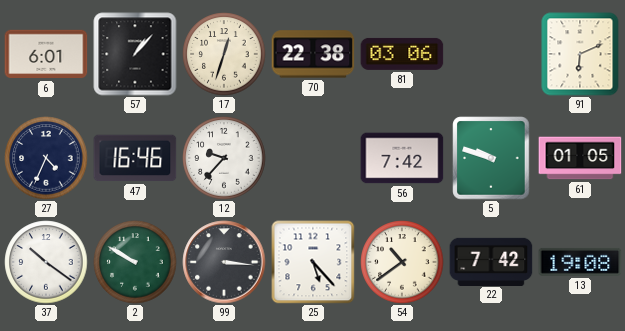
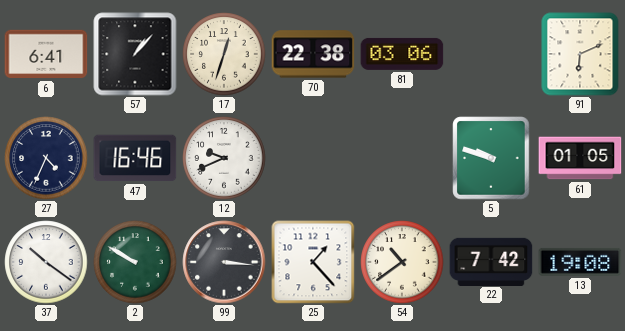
6: 6:01 -> 6:41 (46, 54)
12: 9:37 -> 9:41 (224, 158)
56: 7:42 -> none (402, 158)
25: 5:23 -> 1:23 (313, 262)
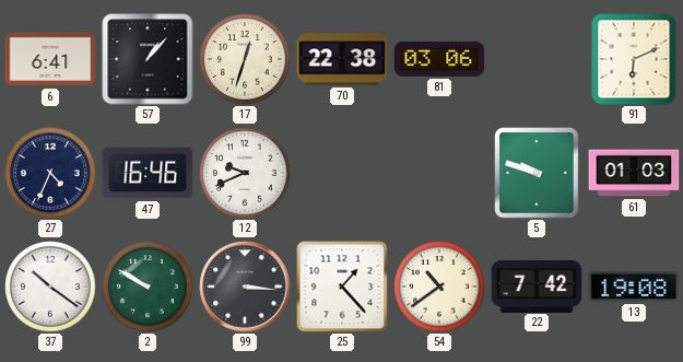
61: 01:05 -> 01:03 (634, 173)
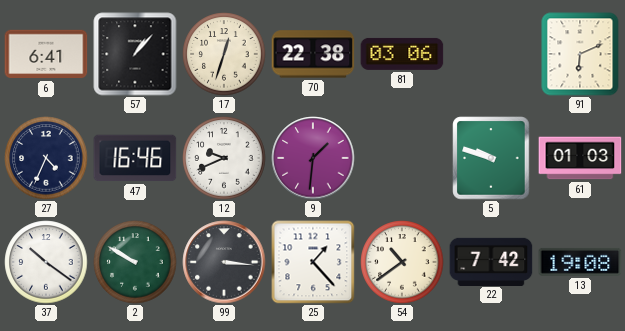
9: none -> 1:31 (313, 158)
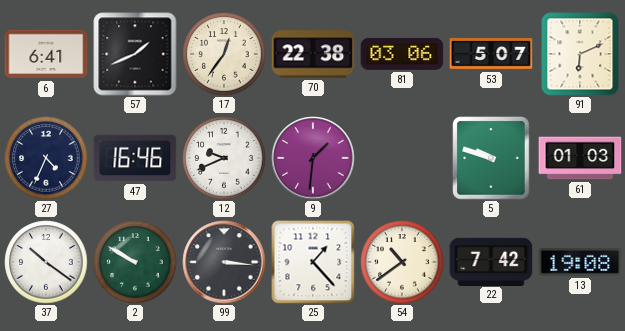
57: 1:07 -> 1:41 (135, 54)
17: 12:33 -> 12:36 (224, 54)
53: none -> 5:07 (491, 54)
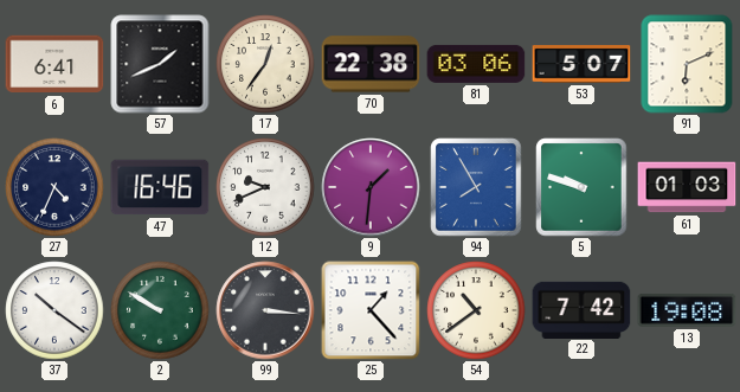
94: none -> 7:55 (476, 187)
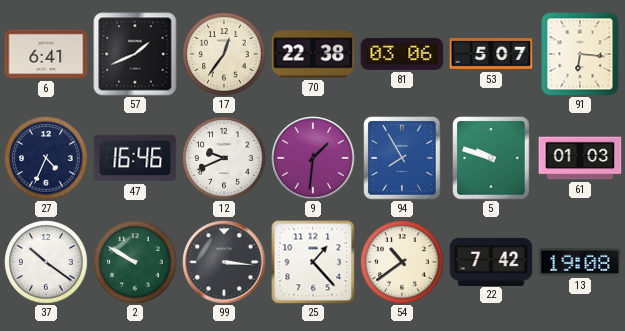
91: 6:11 -> 6:16 (580, 54)
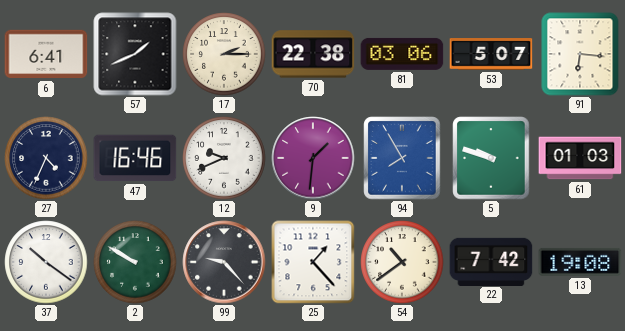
17: 12:36 -> 2:15 (224, 54)
99: 3:16 -> 9:23 (224, 262)
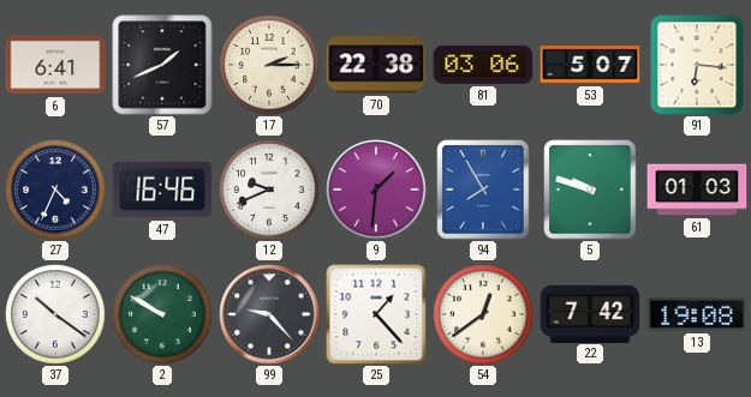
54: 10:39 -> 12:39 (483, 314)
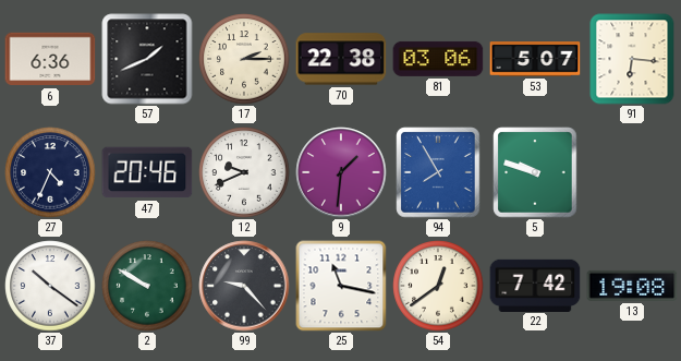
6: 6:41 -> 6:36 (50, 59)
47: 16:46 -> 20:46 (147, 172)
61: 01:03 -> none (697, 190)
25: 1:23 -> 11:17 (341, 286)
